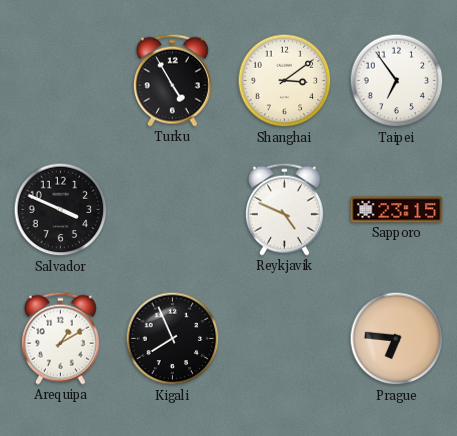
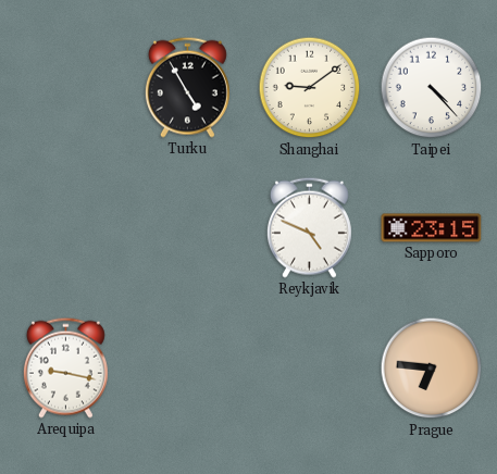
Shanghai: 3:09 -> 9:09 (310, 88)
Taipei: 6:54 -> 4:23 (432, 88)
Salvador: 3:49 -> none (61, 210)
Arequipa: 1:10 -> 9:17 (65, 367)
Kigali: 7:56 -> none (173, 339)
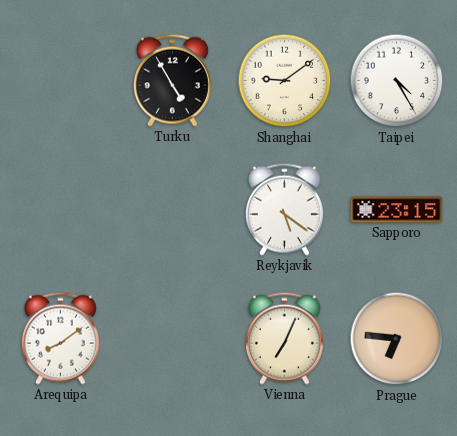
Taipei: 4:23 -> 4:25 (397, 81)
Reykjavik: 4:49 -> 5:21 (284, 209)
Arequipa: 9:17 -> 8:09 (60, 338)
Vienna: none -> 7:04 (284, 338)
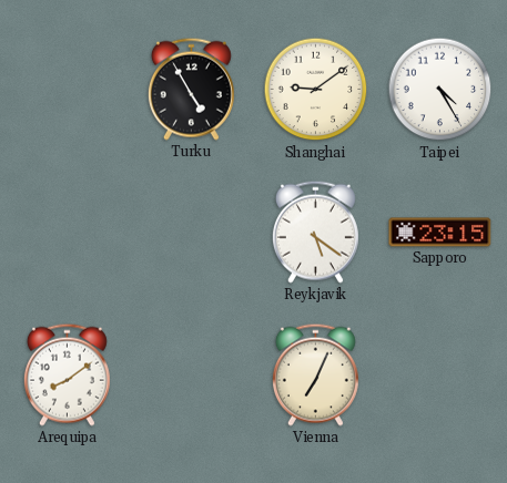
Prague: 6:46 -> none (397, 339)
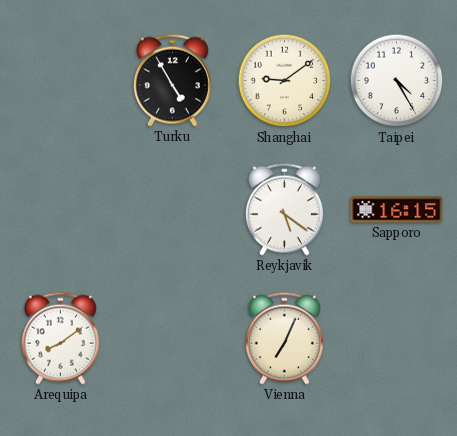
Sapporo: 23:15 -> 16:15 (397, 210)
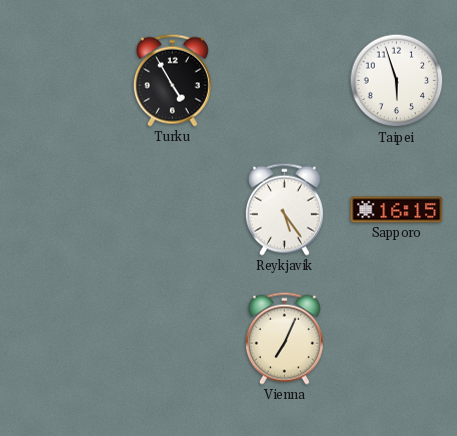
Shanghai: 9:09 -> none (285, 81)
Taipei: 4:25 -> 5:57 (397, 81)
Reykjavik: 5:21 -> 5:24 (284, 209)
Arequipa: 8:09 -> none (60, 338)
